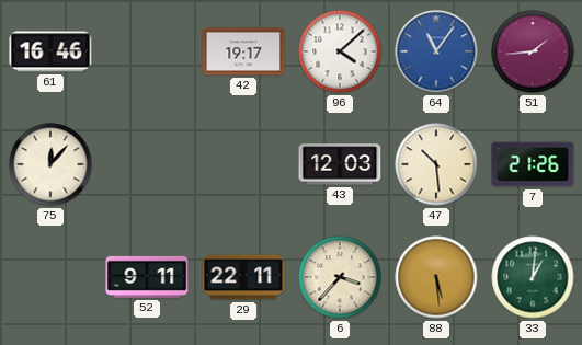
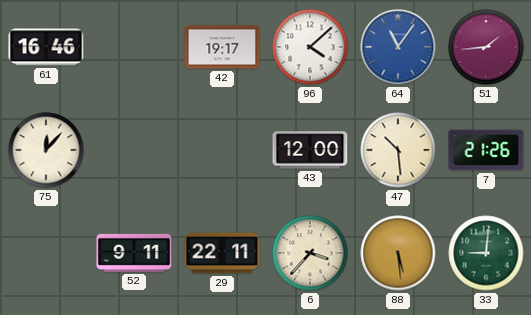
43: 12:03 -> 12:00 (310, 150)
33: 1:01 -> 9:01 (486, 253)
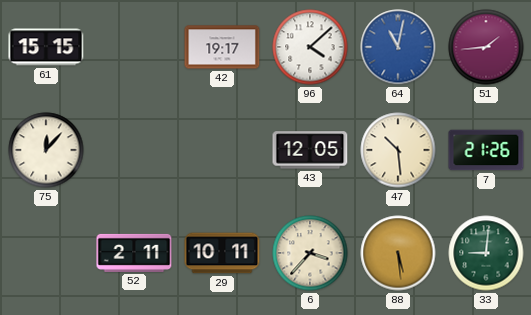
61: 16:46 -> 15:15 (46, 47)
64: 11:06 -> 11:02 (398, 47)
43: 12:00 -> 12:05 (310, 150)
52: 9:11 -> 2:11 (134, 253)
29: 22:11 -> 10:11 (222, 253)
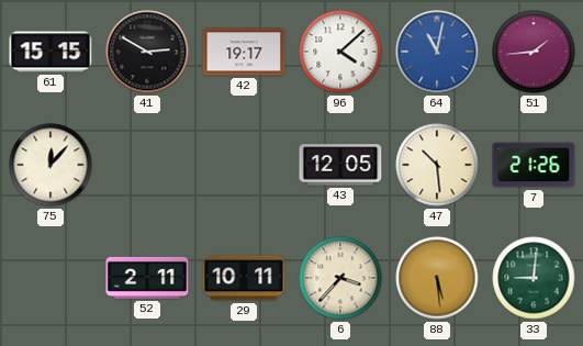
41: none -> 2:50 (147, 52)
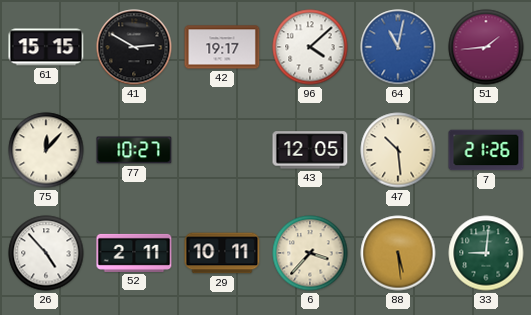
77: none -> 10:27 (134, 150)
26: none -> 4:53 (46, 253)
